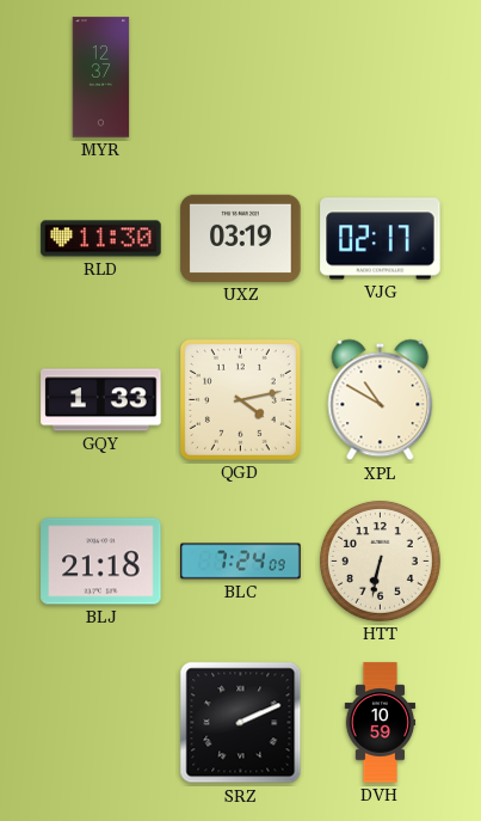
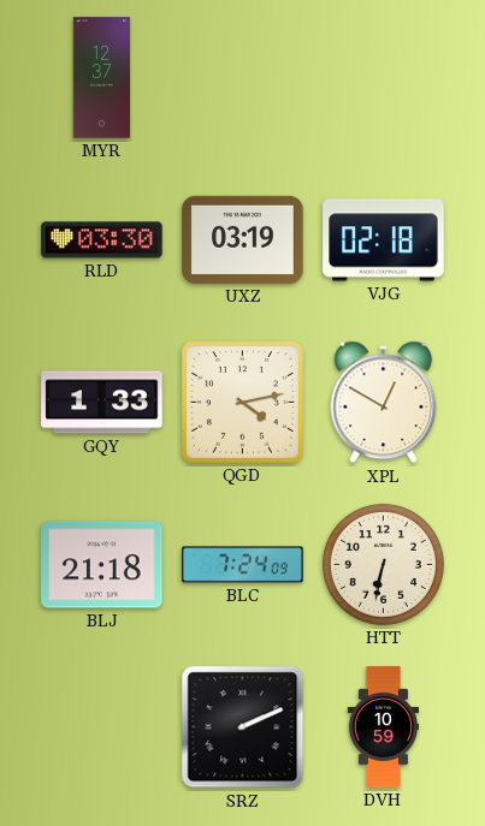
RLD: 11:30 -> 03:30 (102, 240)
VJG: 02:17 -> 02:18 (384, 240)
XPL: 10:50 -> 12:50 (384, 403)
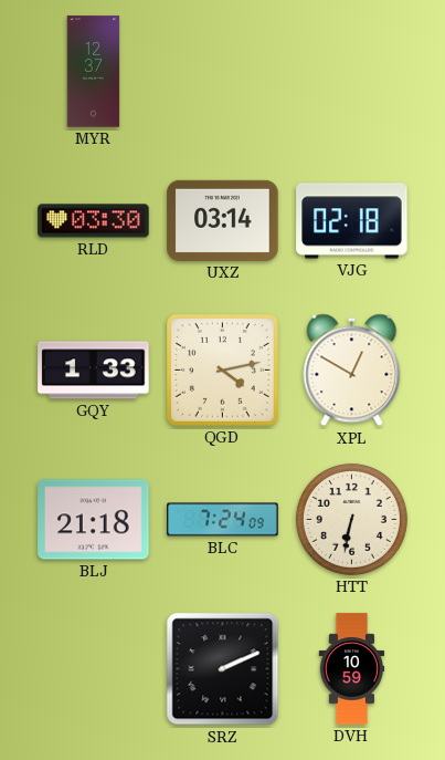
UXZ: 03:19 -> 03:14 (223, 220)
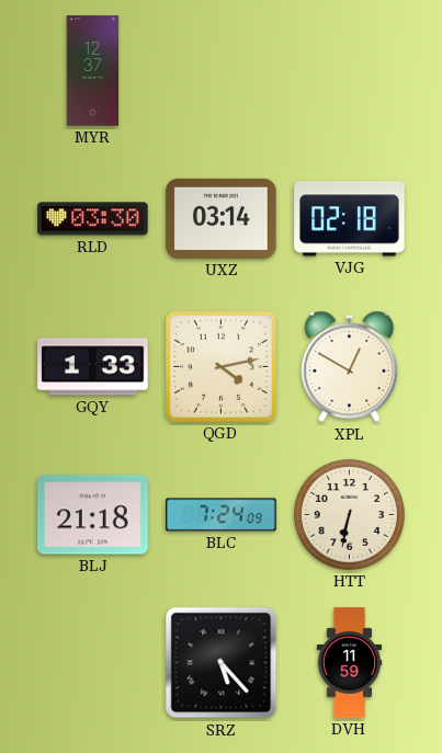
SRZ: 2:11 -> 5:23 (222, 663)
DVH: 10:59 -> 11:59 (350, 663)
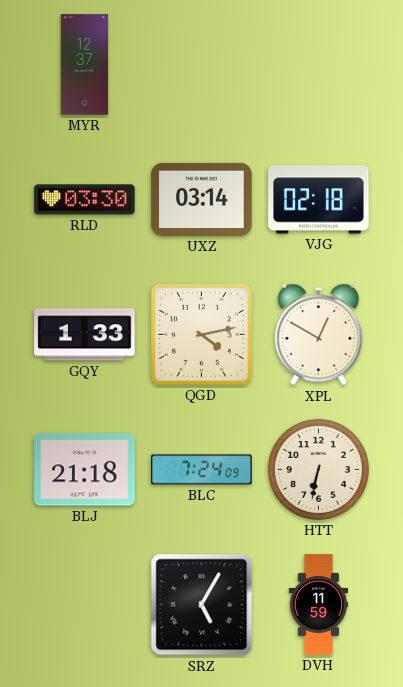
SRZ: 5:23 -> 5:05 (202, 605)
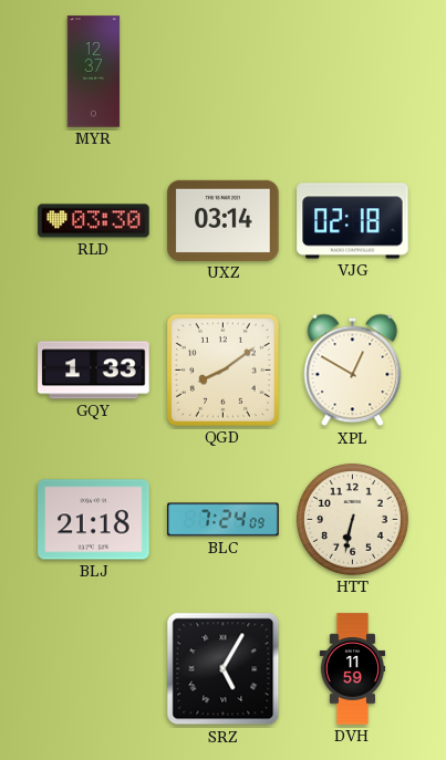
QGD: 4:13 -> 8:09 (222, 369)
